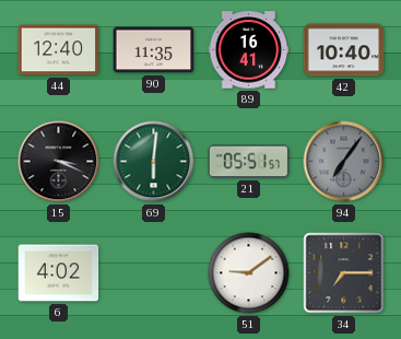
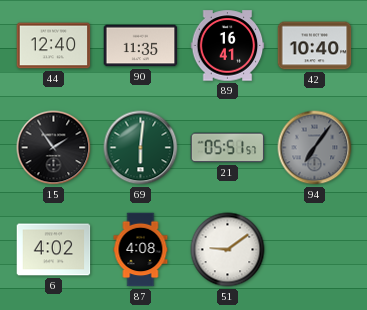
15: 3:19 -> 1:54 (54, 148)
87: none -> 4:08 (141, 250)
34: 7:15 -> none (344, 273)
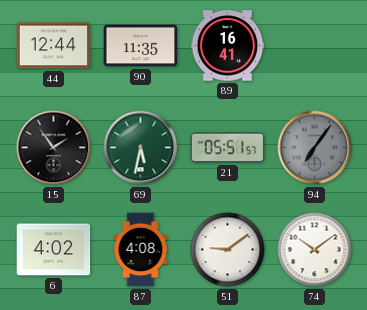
44: 12:40 -> 12:44 (54, 46)
42: 10:40 -> none (315, 46)
69: 6:01 -> 5:32 (141, 148)
74: none -> 10:09 (315, 250)
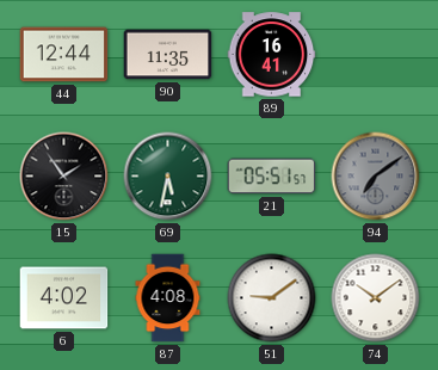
94: 7:06 -> 7:09 (376, 177)
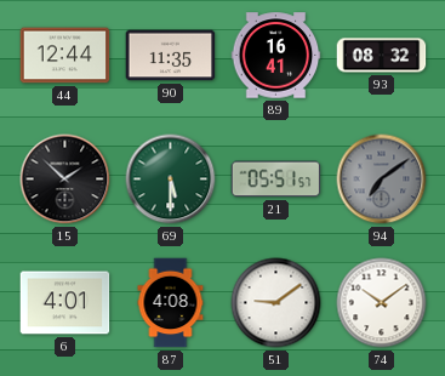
93: none -> 08:32 (382, 56)
15: 1:54 -> 1:52 (65, 180)
69: 5:32 -> 5:30 (171, 180)
6: 4:02 -> 4:01 (65, 303)
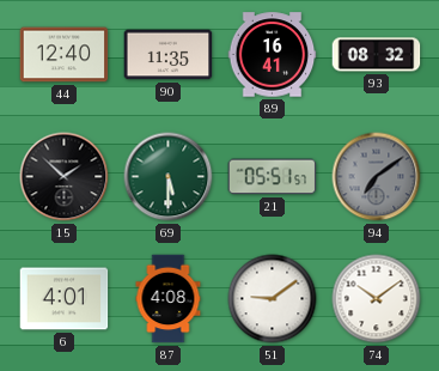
44: 12:44 -> 12:40 (65, 55)
